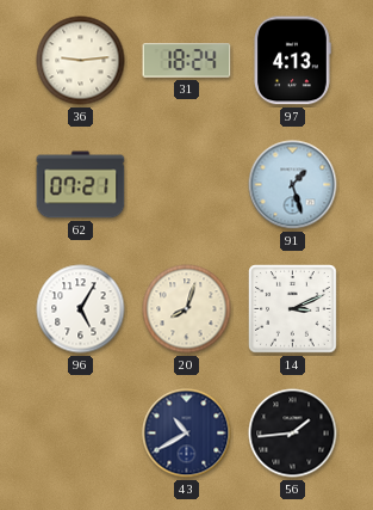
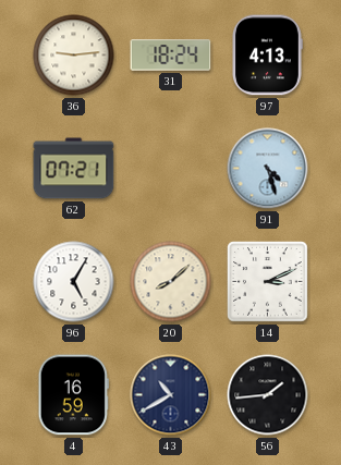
91: 1:27 -> 4:27 (268, 169)
20: 8:03 -> 8:08 (171, 282)
4: none -> 16:59 (73, 395)
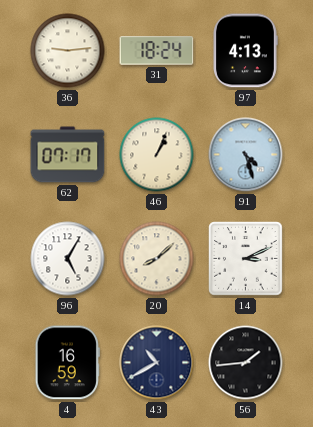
62: 07:21 -> 07:17 (68, 155)
46: none -> 1:04 (157, 155)
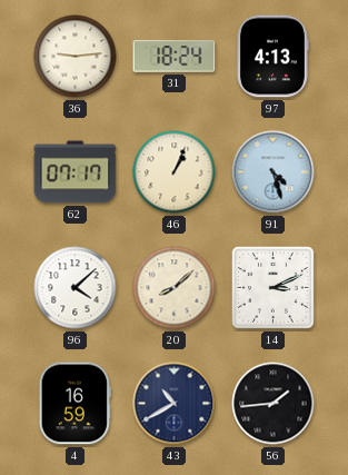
96: 5:05 -> 4:08 (76, 288)
